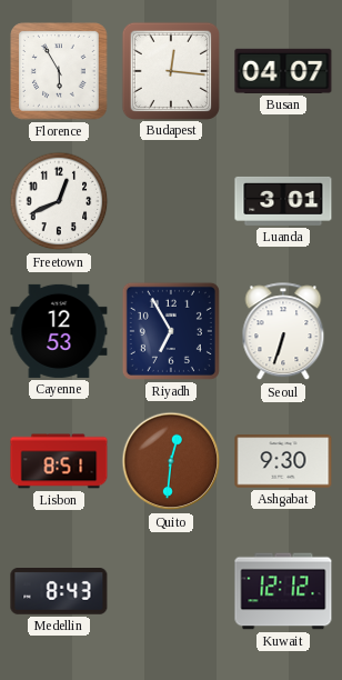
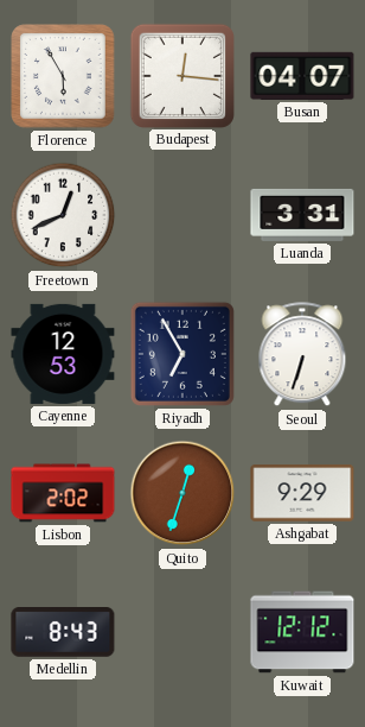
Luanda: 3:01 -> 3:31 (302, 215)
Lisbon: 8:51 -> 2:02 (63, 493)
Quito: 12:31 -> 12:33 (182, 493)
Ashgabat: 9:30 -> 9:29 (302, 493)
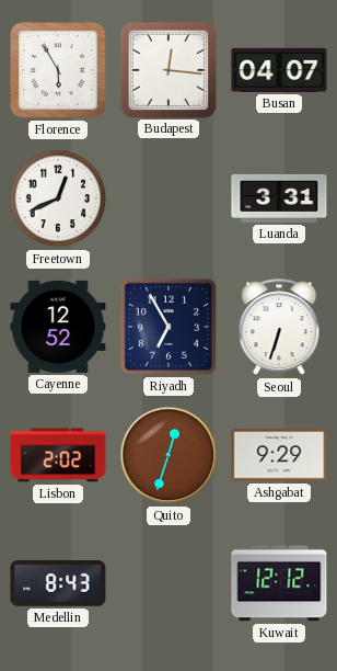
Cayenne: 12:53 -> 12:52 (58, 327)
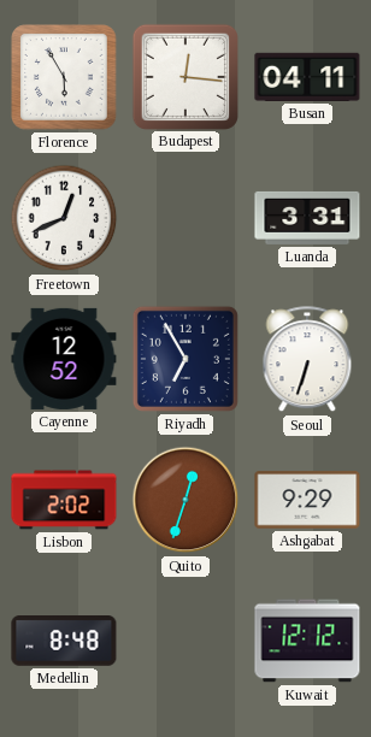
Busan: 04:07 -> 04:11 (307, 77)
Medellin: 8:43 -> 8:48 (64, 642)
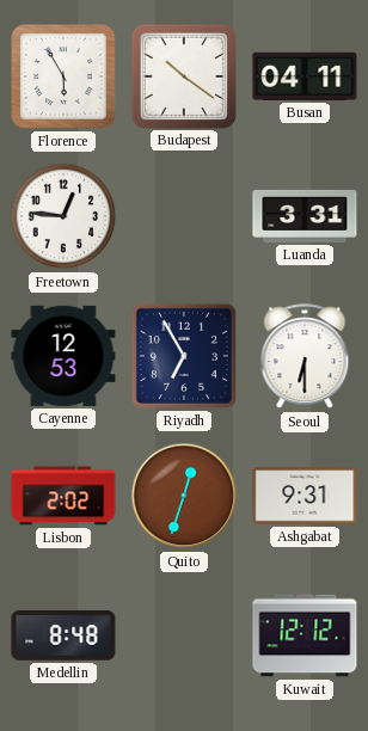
Budapest: 12:16 -> 10:21 (183, 75)
Freetown: 12:41 -> 12:46 (63, 216)
Cayenne: 12:52 -> 12:53 (63, 356)
Seoul: 6:33 -> 6:30 (305, 357)
Ashgabat: 9:29 -> 9:31 (305, 496)
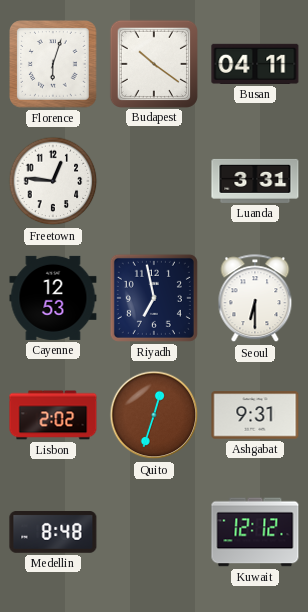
Florence: 5:55 -> 6:03 (53, 64)
Riyadh: 6:55 -> 6:58 (154, 298)
